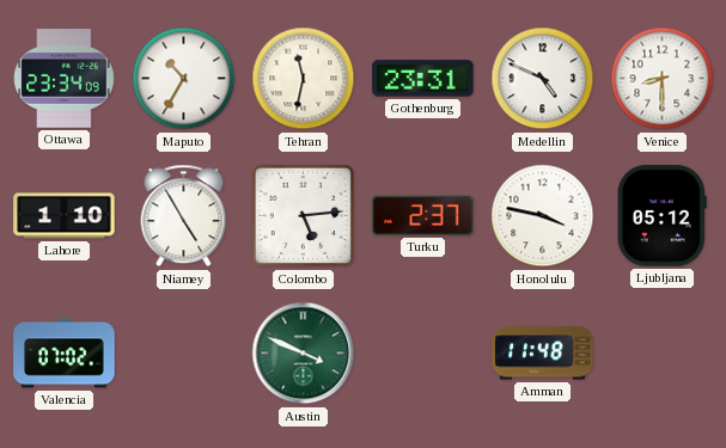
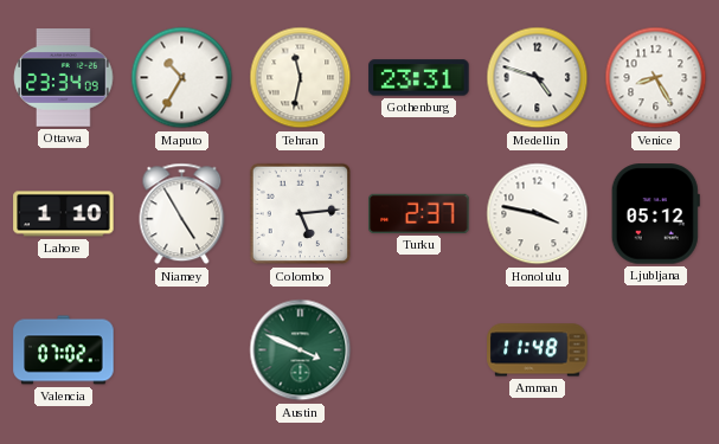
Medellin: 4:49 -> 4:48 (538, 78)
Venice: 8:30 -> 8:25 (656, 78)
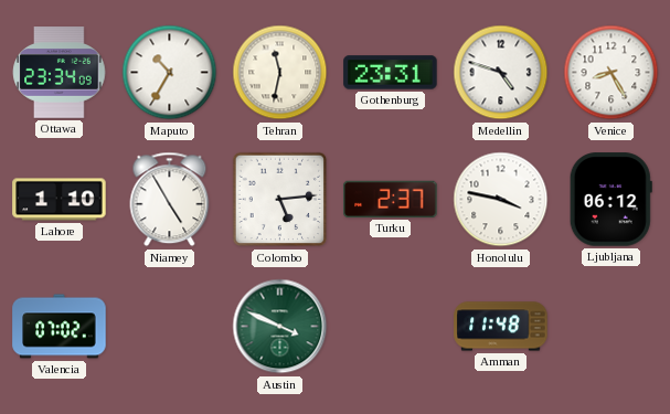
Ljubljana: 05:12 -> 06:12 (610, 200)
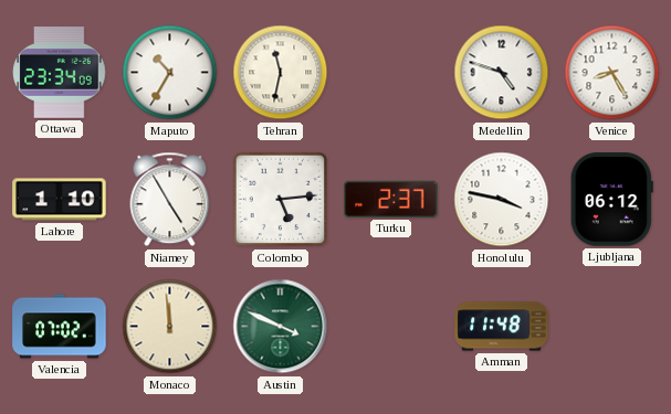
Gothenburg: 23:31 -> none (391, 73)
Monaco: none -> 11:59 (170, 327)
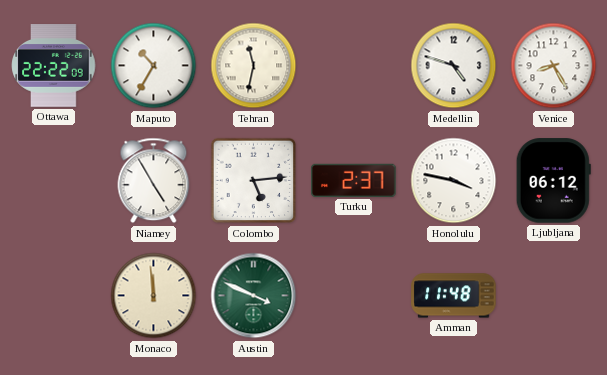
Ottawa: 23:34 -> 22:22 (54, 66)
Lahore: 1:10 -> none (60, 200)
Valencia: 07:02 -> none (60, 327)
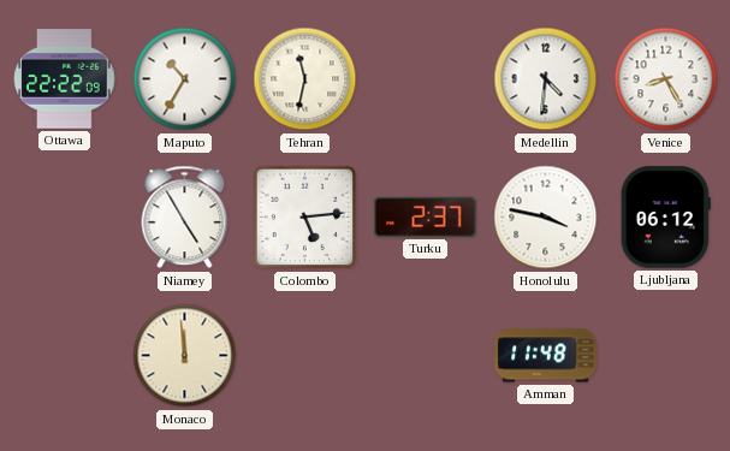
Medellin: 4:48 -> 4:31 (546, 79)
Austin: 3:49 -> none (254, 296)
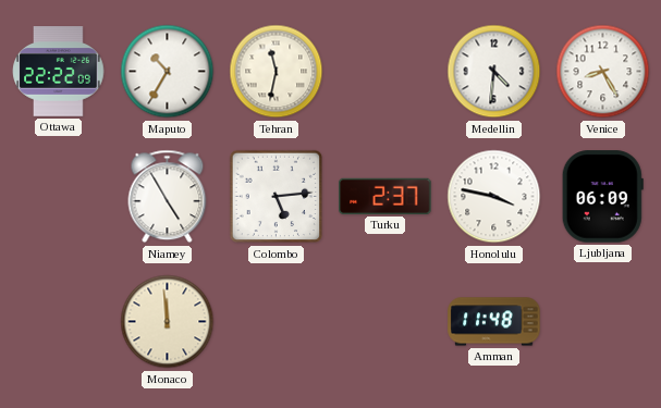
Ljubljana: 06:12 -> 06:09 (602, 197)
